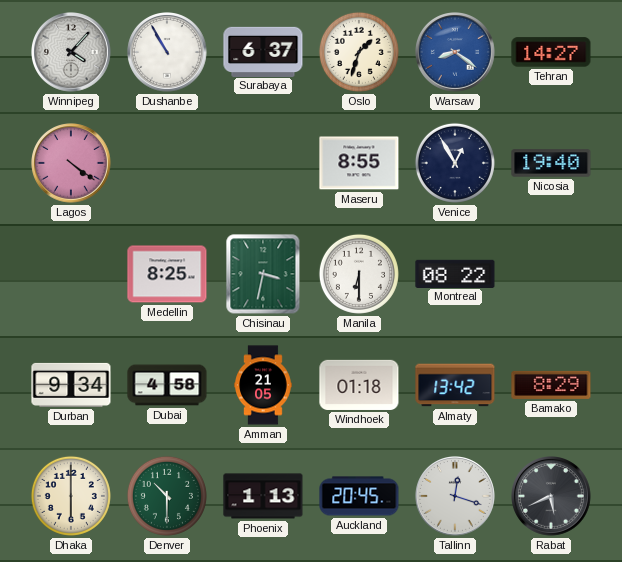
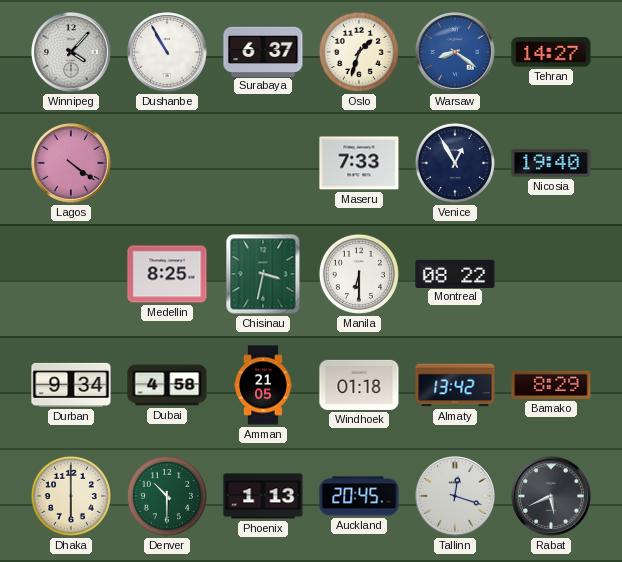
Maseru: 8:55 -> 7:33 (359, 163)
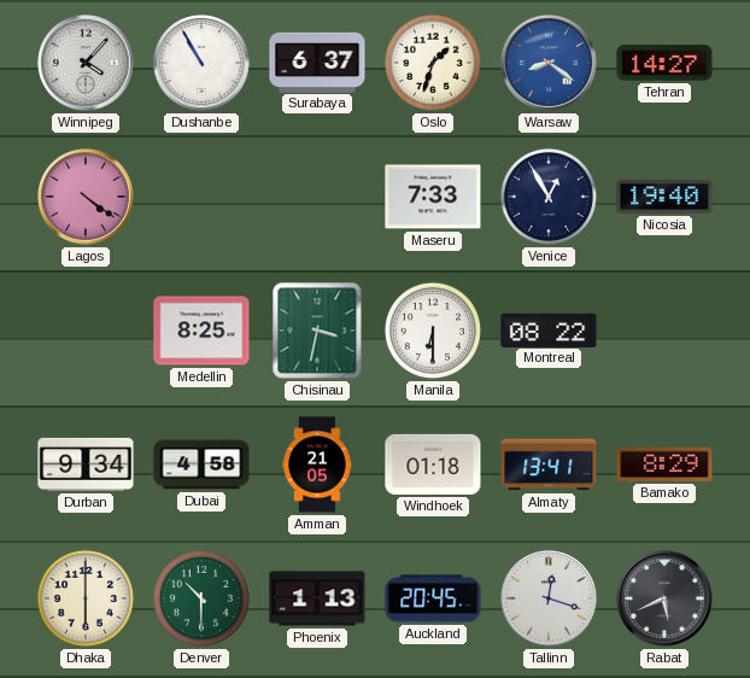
Almaty: 13:42 -> 13:41 (549, 464)
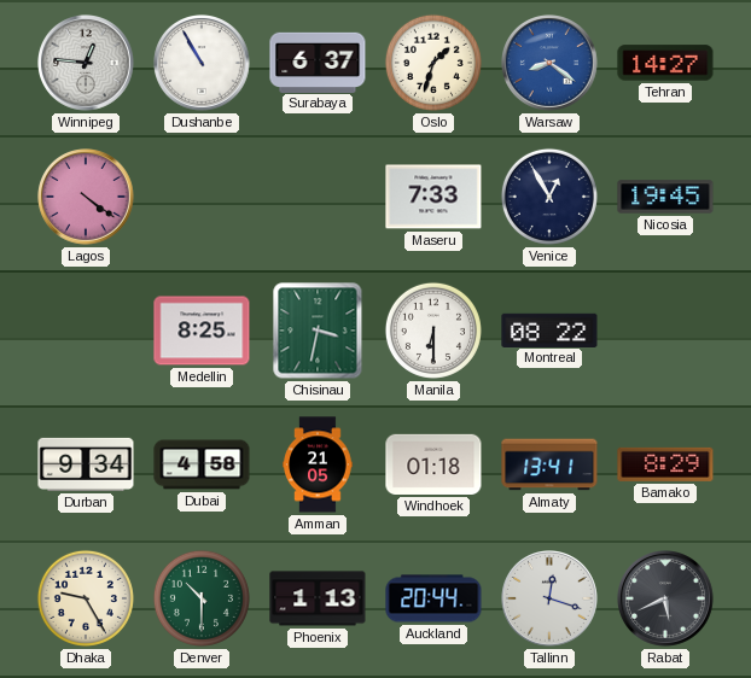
Winnipeg: 4:07 -> 12:46 (87, 64)
Nicosia: 19:40 -> 19:45 (665, 197)
Dhaka: 6:00 -> 9:25 (86, 598)
Auckland: 20:45 -> 20:44 (433, 598)
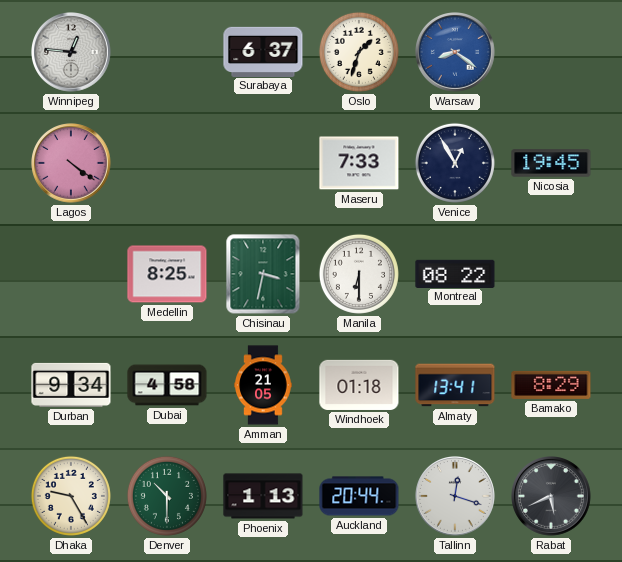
Dushanbe: 10:55 -> none (203, 64)
Tehran: 14:27 -> none (665, 63)
